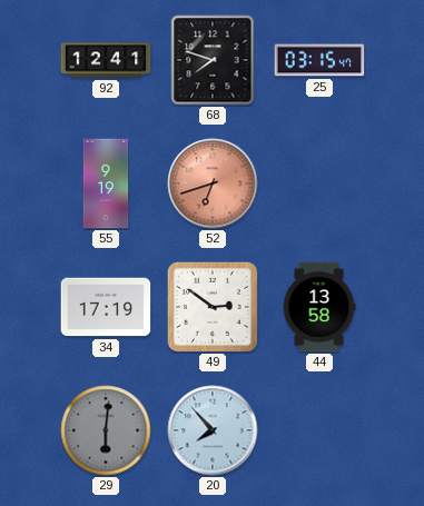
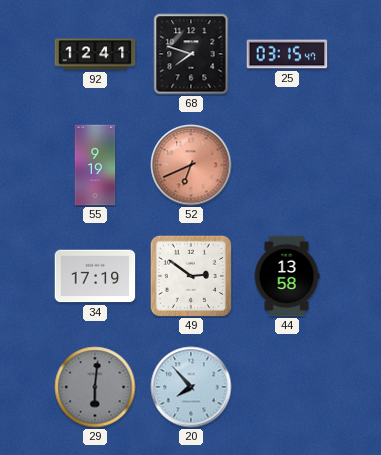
52: 6:42 -> 6:41 (191, 165)
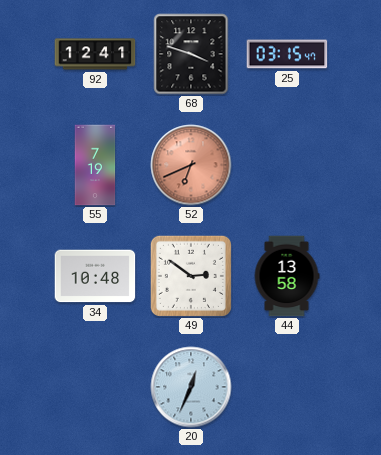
68: 7:48 -> 3:48 (191, 54)
55: 9:19 -> 7:19 (95, 165)
34: 17:19 -> 10:48 (95, 276)
29: 6:01 -> none (95, 387)
20: 7:53 -> 12:34 (191, 387)
